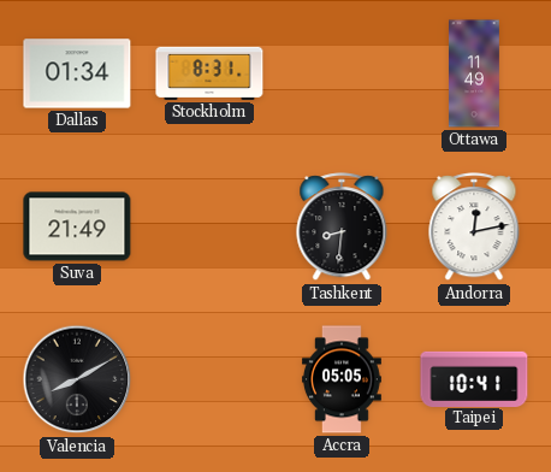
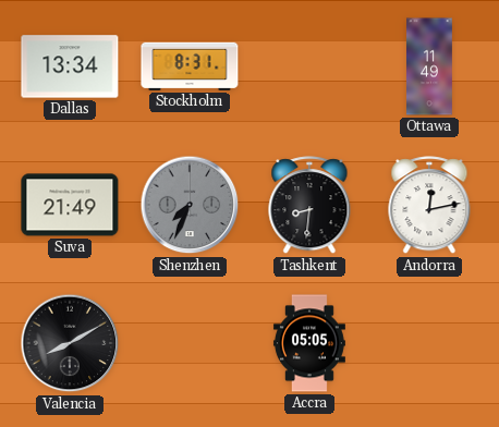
Dallas: 01:34 -> 13:34 (70, 66)
Shenzhen: none -> 7:34 (190, 205)
Taipei: 10:41 -> none (474, 378)
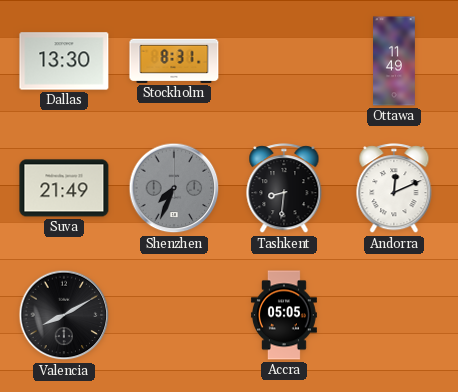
Dallas: 13:34 -> 13:30 (64, 61)
Andorra: 12:13 -> 12:11 (394, 189)
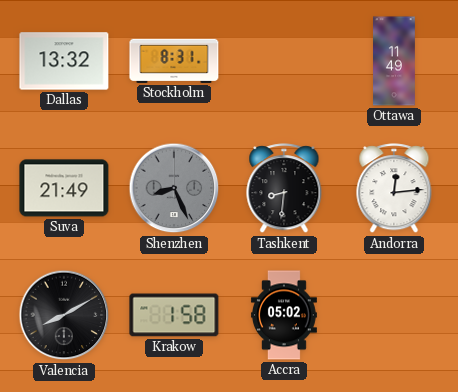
Dallas: 13:30 -> 13:32 (64, 61)
Shenzhen: 7:34 -> 8:26 (174, 188)
Andorra: 12:11 -> 12:14 (394, 189)
Krakow: none -> 1:58 (174, 315)
Accra: 05:05 -> 05:02 (284, 315)
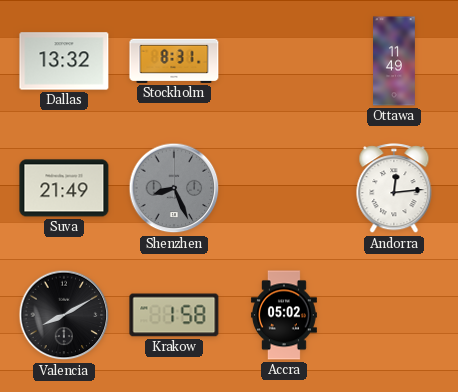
Tashkent: 8:31 -> none (284, 189)
